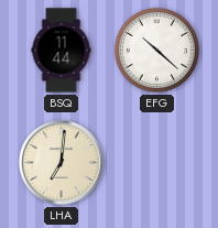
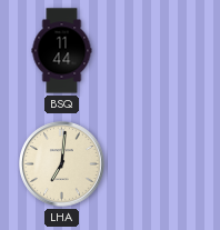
EFG: 10:22 -> none (156, 50)
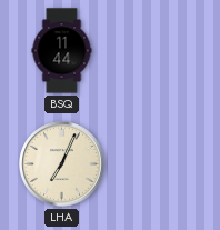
LHA: 7:01 -> 7:04 (62, 164)
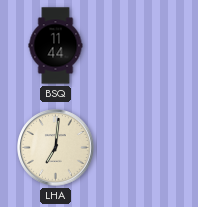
LHA: 7:04 -> 7:01 (56, 148)
